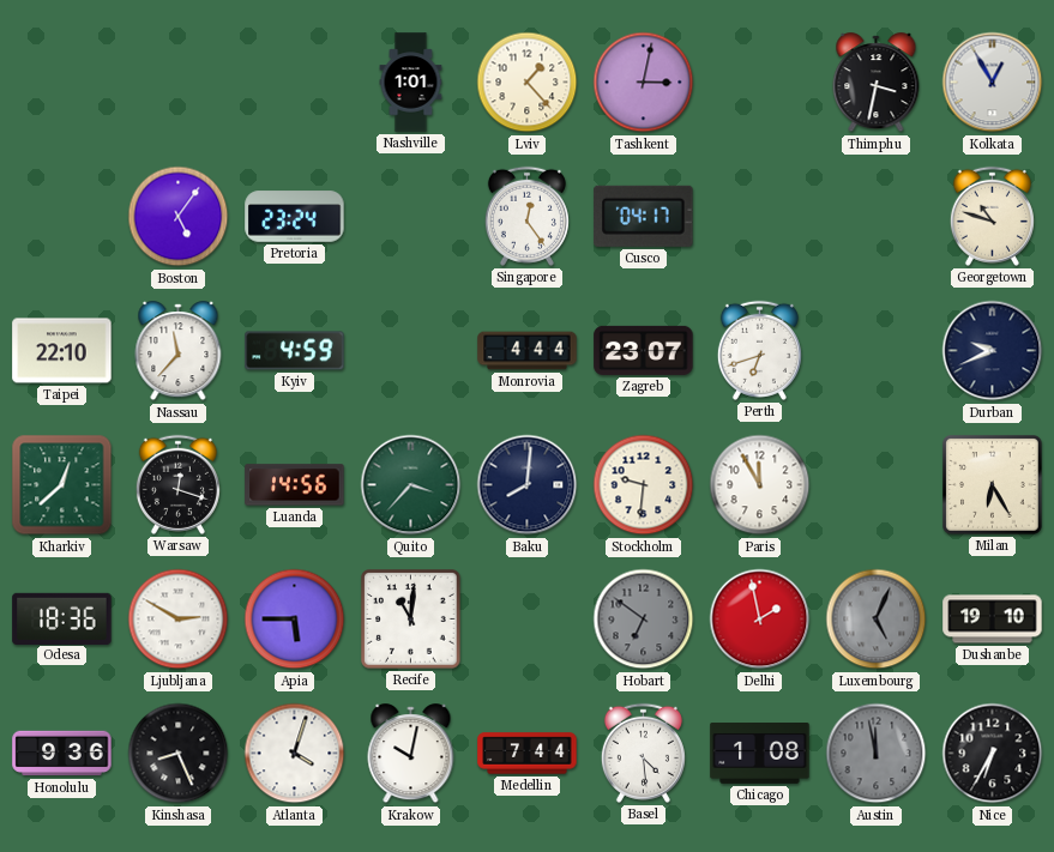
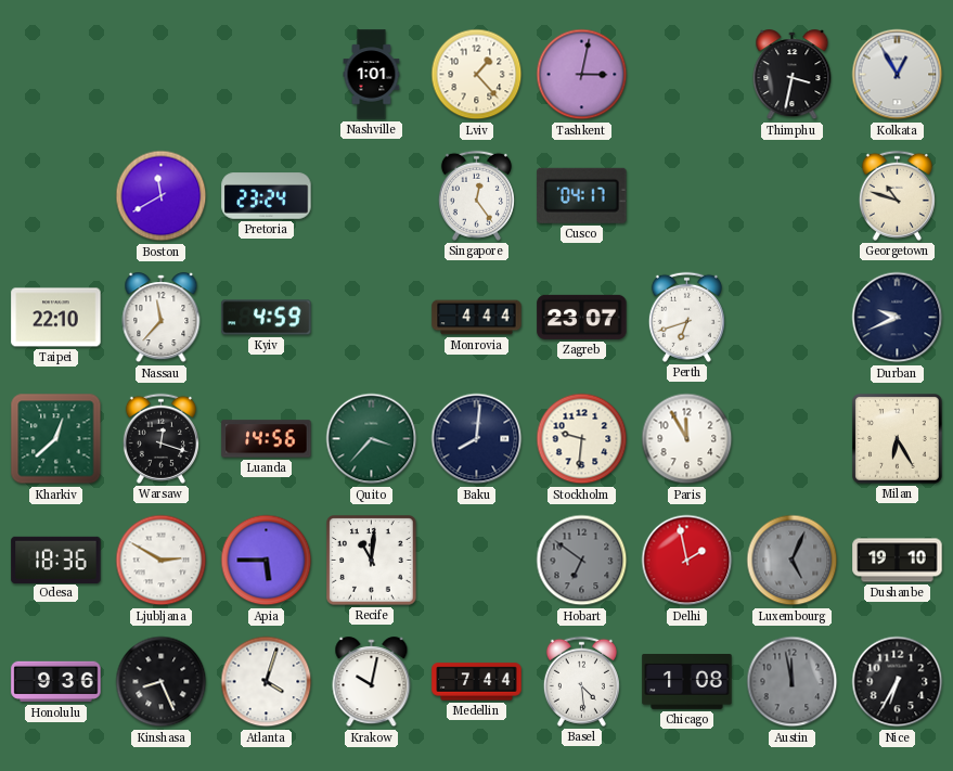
Boston: 5:06 -> 11:40 (162, 196)
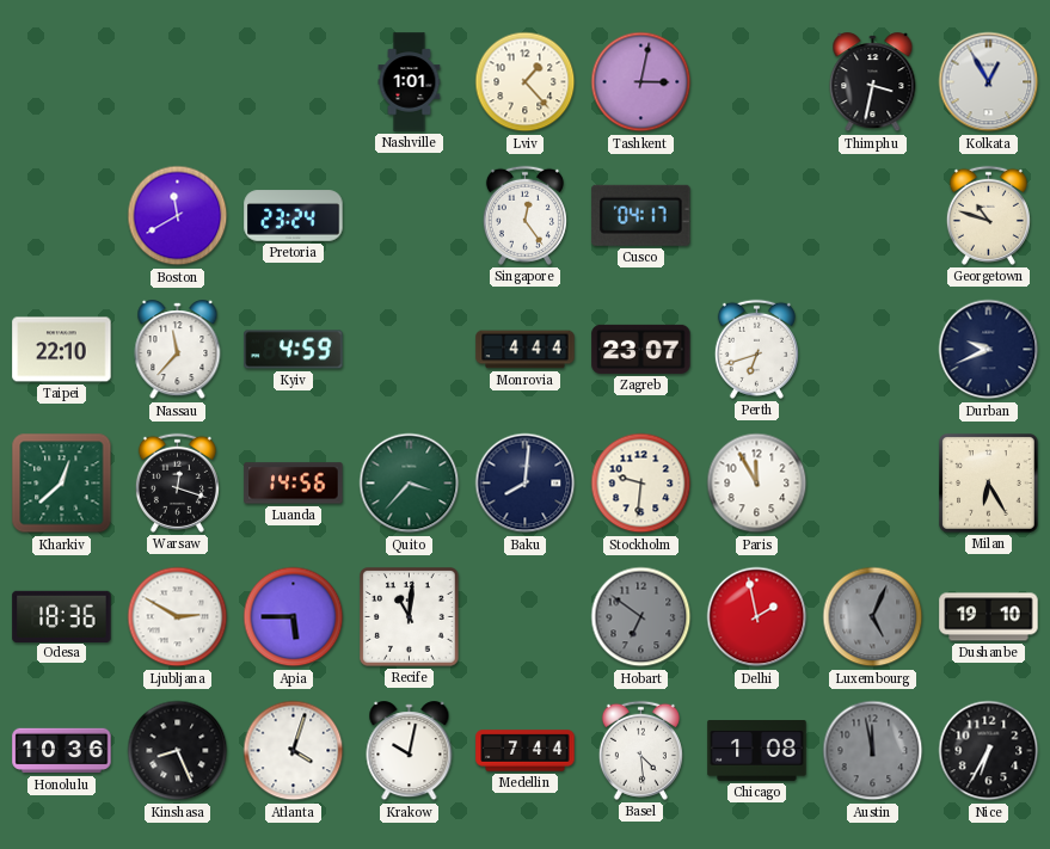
Honolulu: 9:36 -> 10:36 (62, 751)
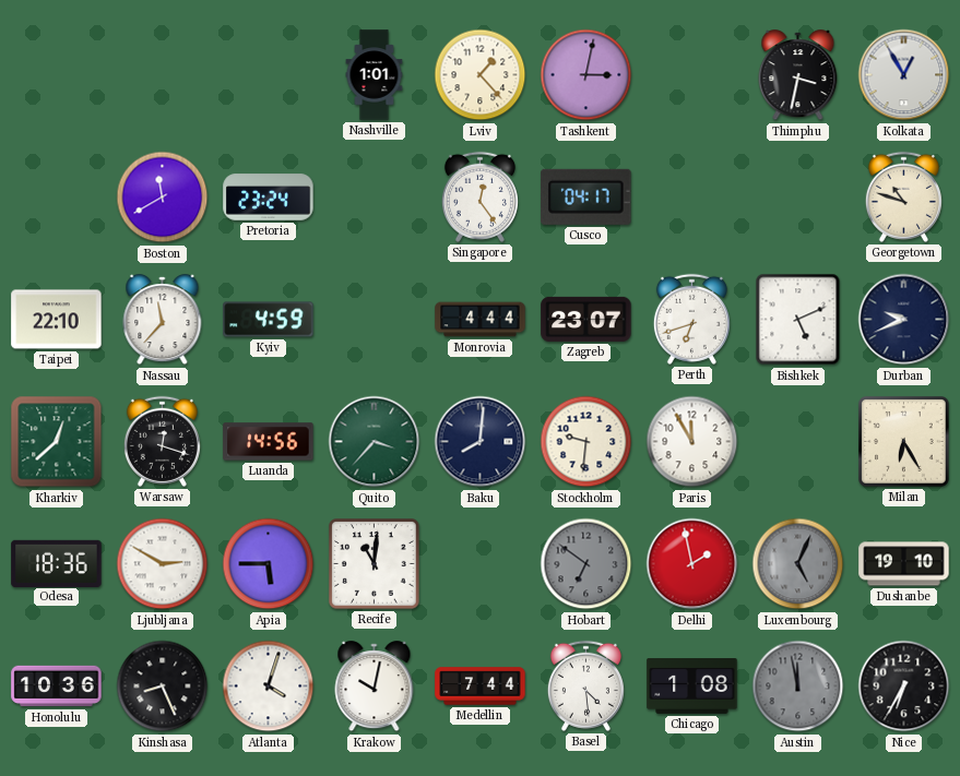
Bishkek: none -> 5:11 (798, 320)
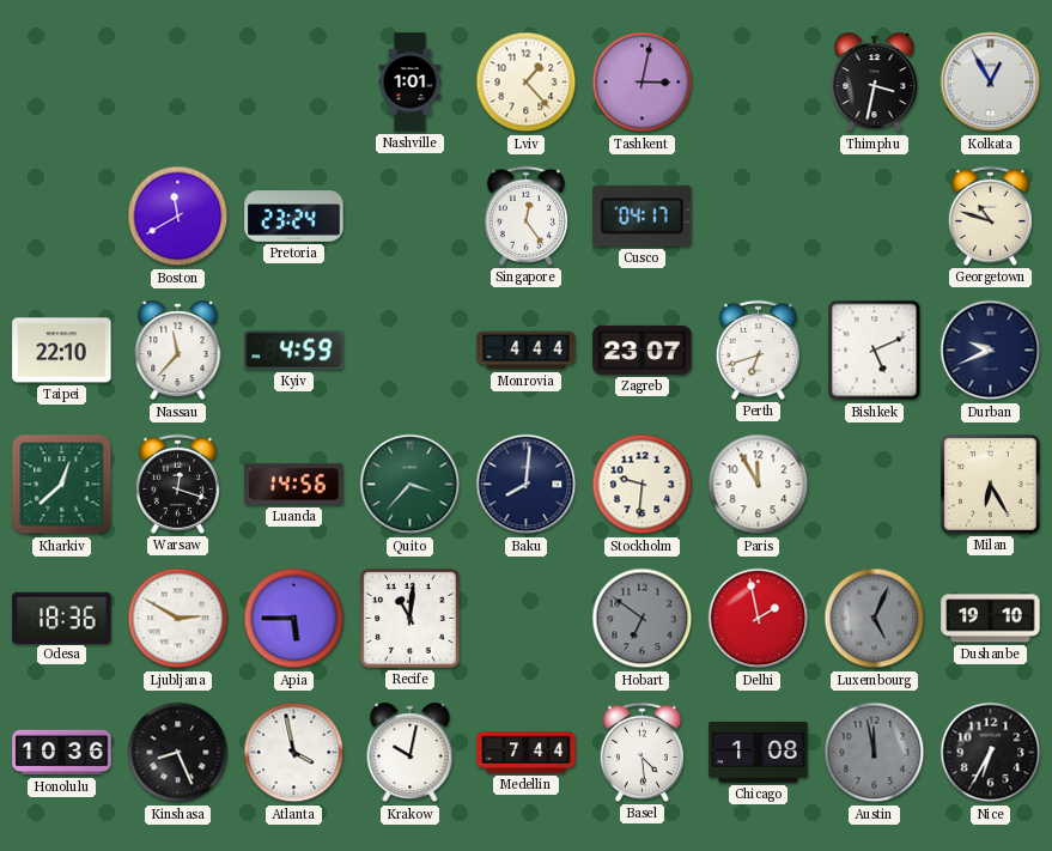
Atlanta: 4:03 -> 3:58 (294, 753)
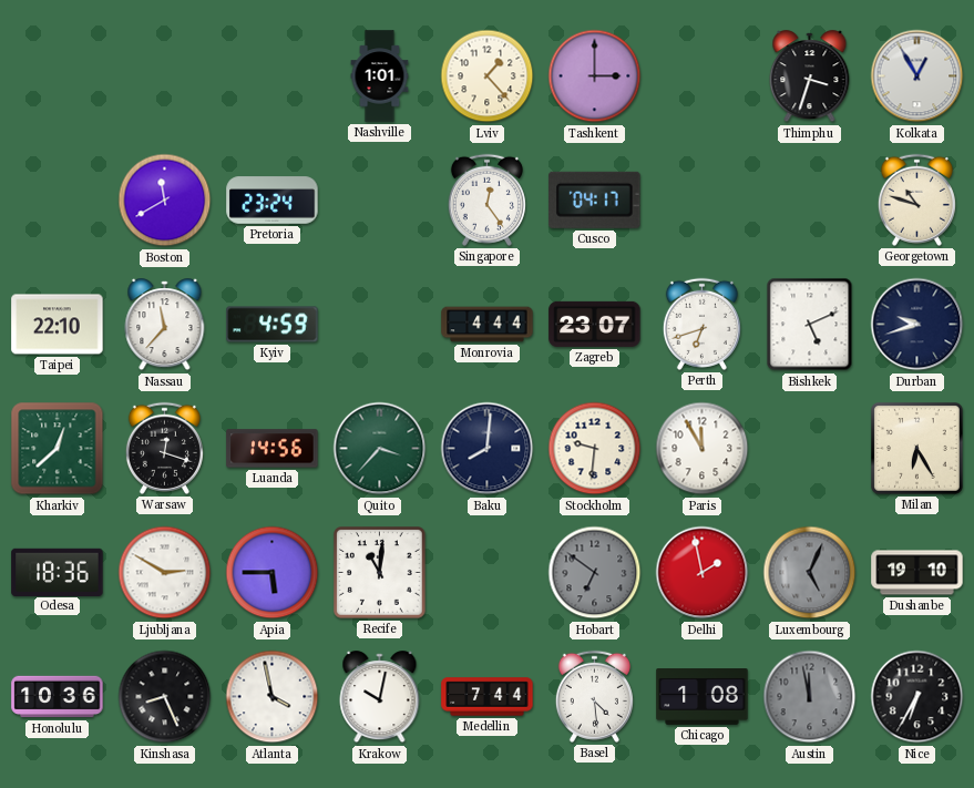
Tashkent: 3:02 -> 3:00 (595, 76)
Thimphu: 3:32 -> 3:33 (810, 76)
Durban: 9:41 -> 9:42 (917, 325)
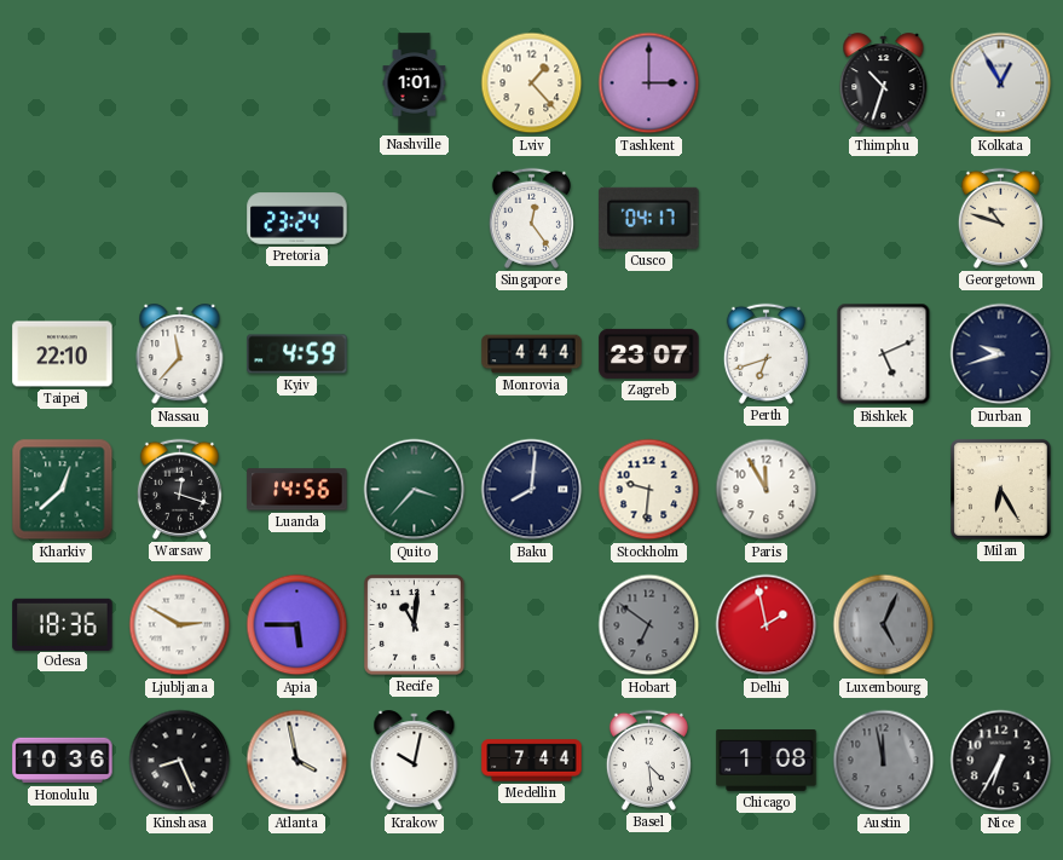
Thimphu: 3:33 -> 10:33 (884, 83)
Boston: 11:40 -> none (165, 201)
Dushanbe: 19:10 -> none (917, 573)
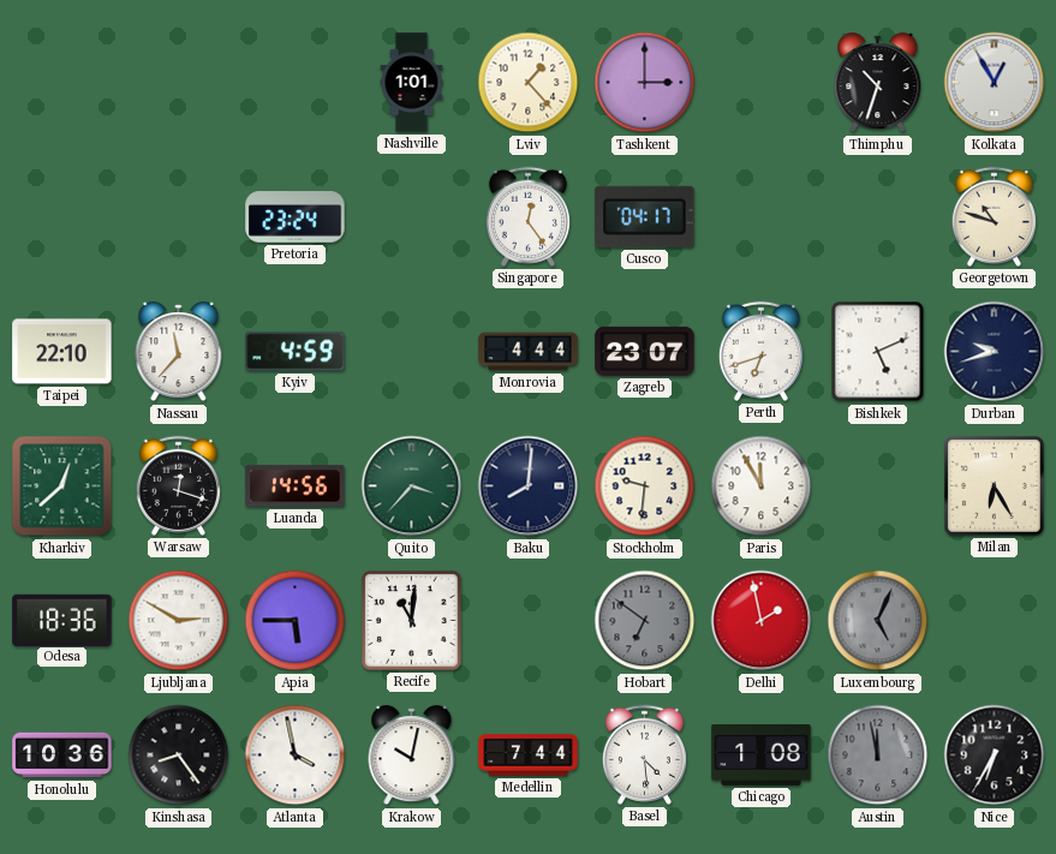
Kinshasa: 8:26 -> 8:24 (179, 756)
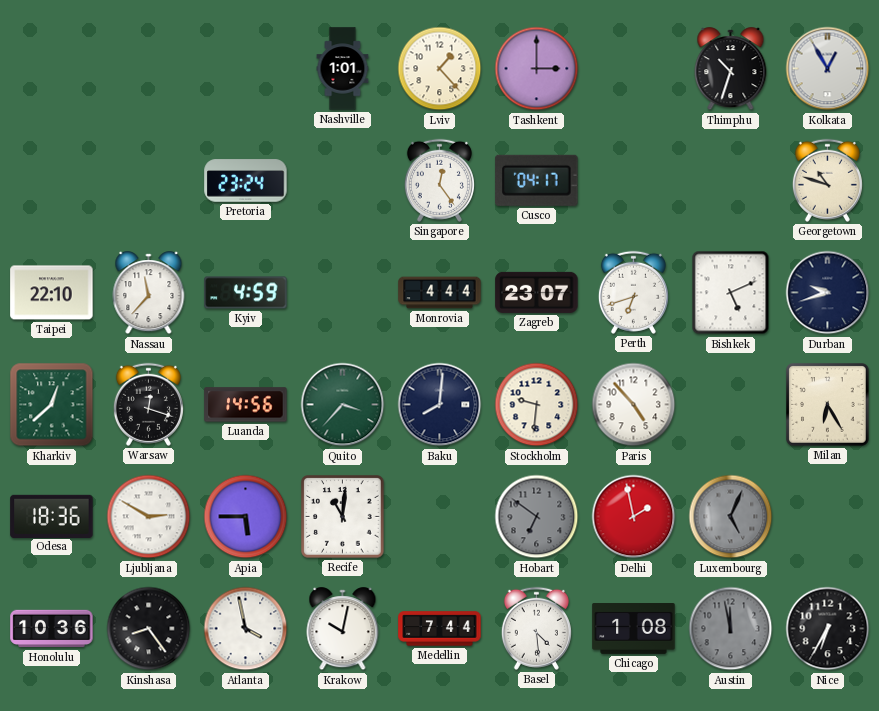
Paris: 11:55 -> 4:53 (634, 405)
